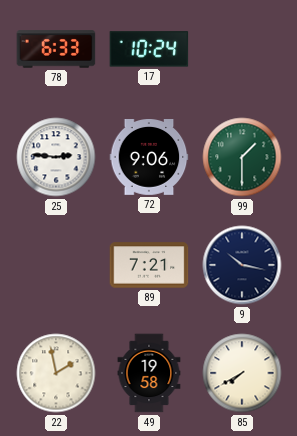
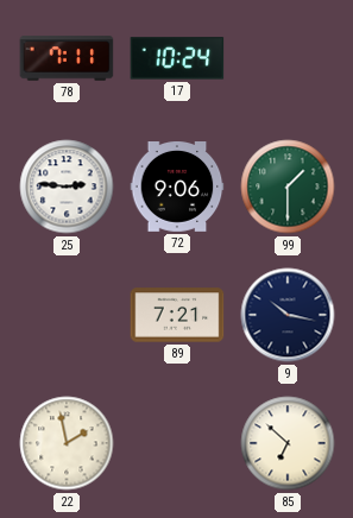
78: 6:33 -> 7:11 (67, 58)
49: 19:58 -> none (149, 373)
85: 7:40 -> 6:52 (288, 443)
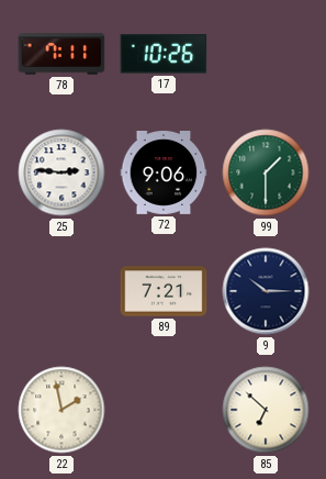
17: 10:24 -> 10:26 (164, 54)
9: 10:17 -> 10:15 (266, 291)
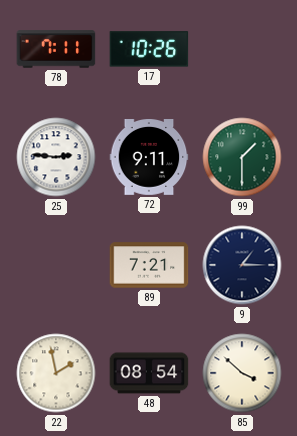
72: 9:06 -> 9:11 (149, 158)
9: 10:15 -> 1:15 (242, 265)
48: none -> 08:54 (149, 373)
85: 6:52 -> 3:52 (242, 373)
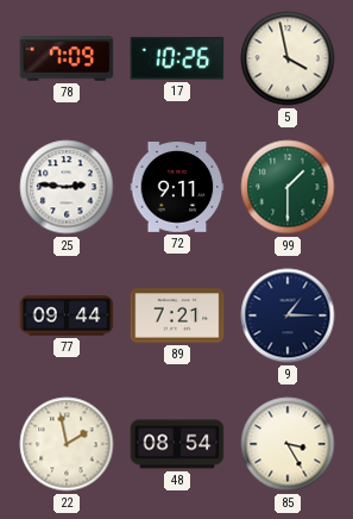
78: 7:11 -> 7:09 (67, 58)
5: none -> 3:58 (288, 58)
77: none -> 09:44 (67, 315)
85: 3:52 -> 3:25 (288, 444)
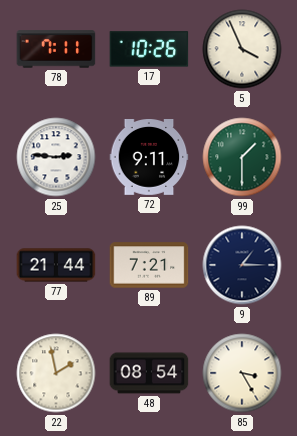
78: 7:09 -> 7:11 (56, 49)
5: 3:58 -> 3:56 (242, 49)
77: 09:44 -> 21:44 (56, 265)
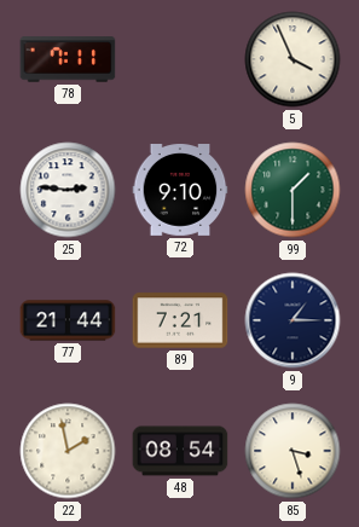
17: 10:26 -> none (149, 49)
72: 9:11 -> 9:10 (180, 191)
85: 3:25 -> 3:27 (293, 451)
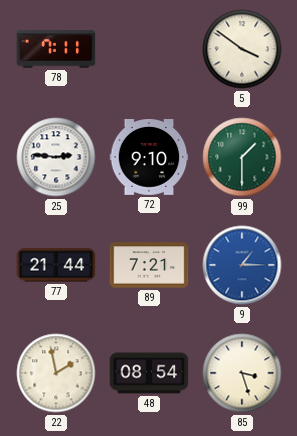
5: 3:56 -> 3:51 (242, 49)
9 dial: navy -> blue (242, 265)
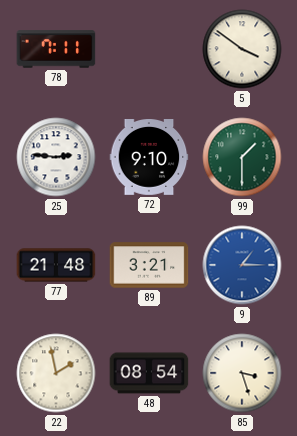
77: 21:44 -> 21:48 (56, 265)
89: 7:21 -> 3:21 (149, 265)
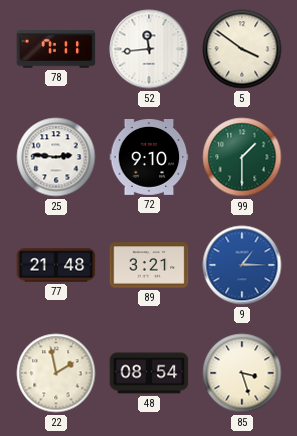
52: none -> 11:44 (149, 49)
